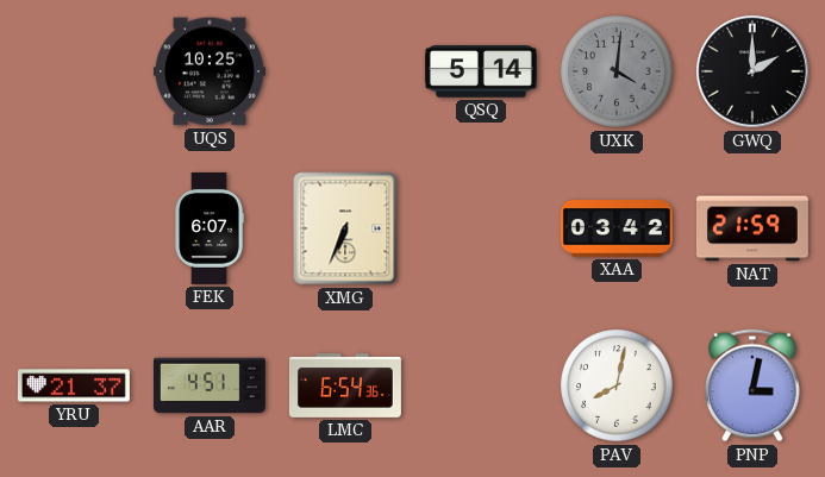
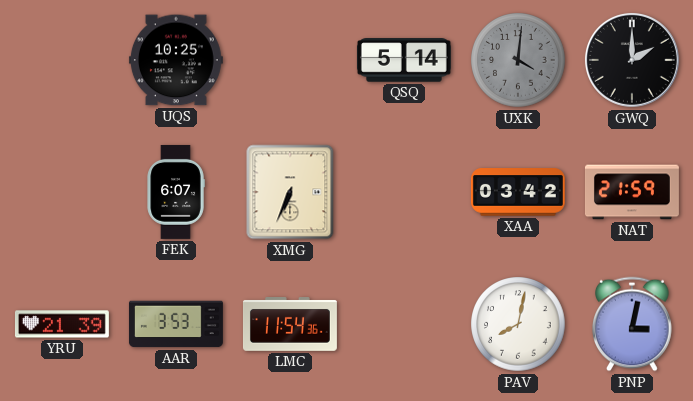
YRU: 21:37 -> 21:39 (62, 324)
AAR: 4:51 -> 3:53 (176, 324)
LMC: 6:54 -> 11:54 (290, 325)
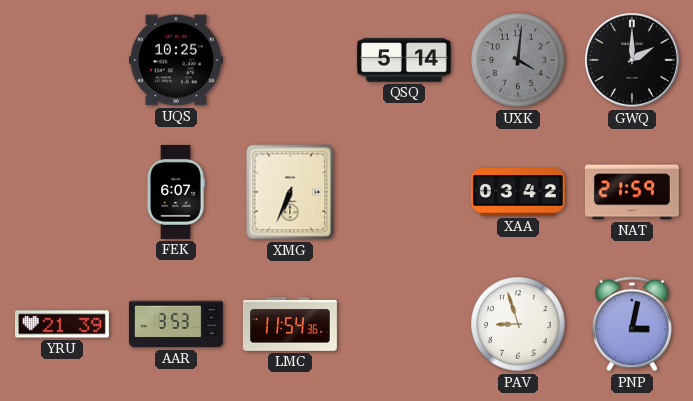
PAV: 8:02 -> 8:57 (518, 324)
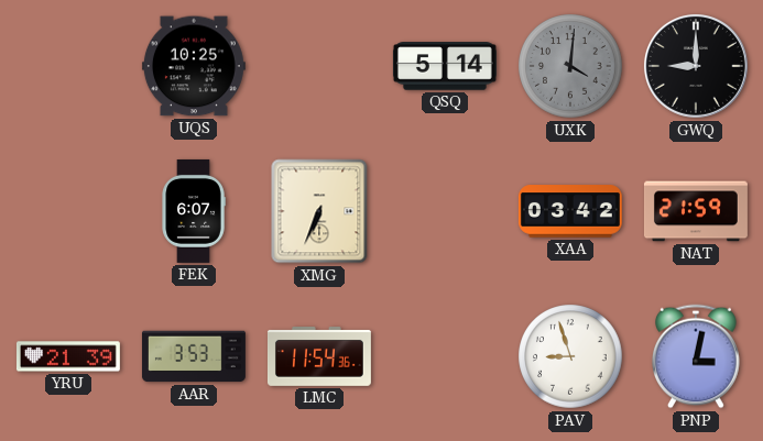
GWQ: 2:00 -> 9:00 (696, 66)
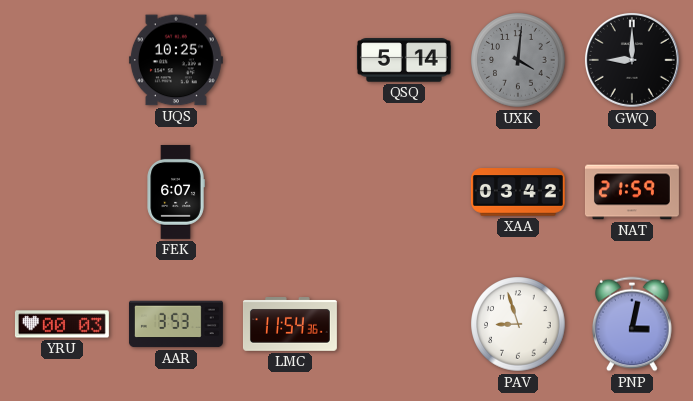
XMG: 6:34 -> none (319, 211)
YRU: 21:39 -> 00:03 (62, 324)
